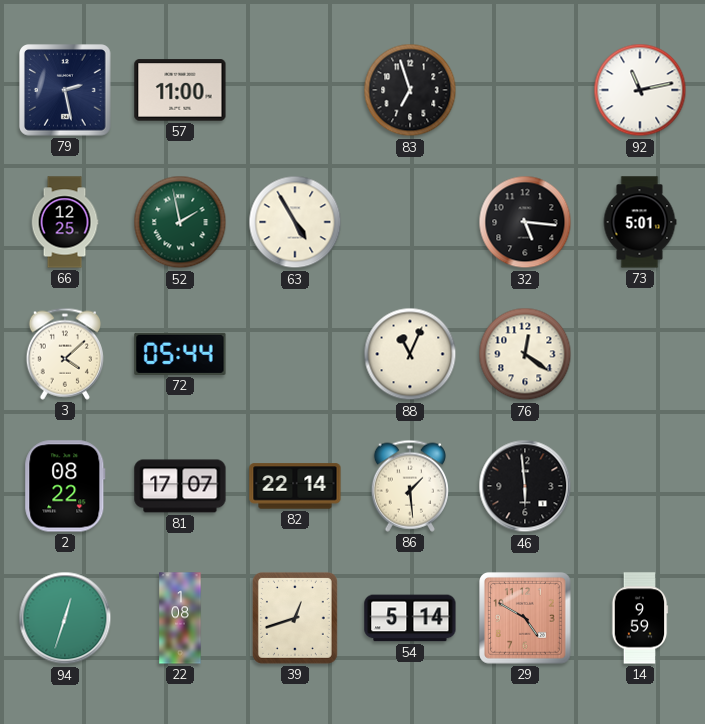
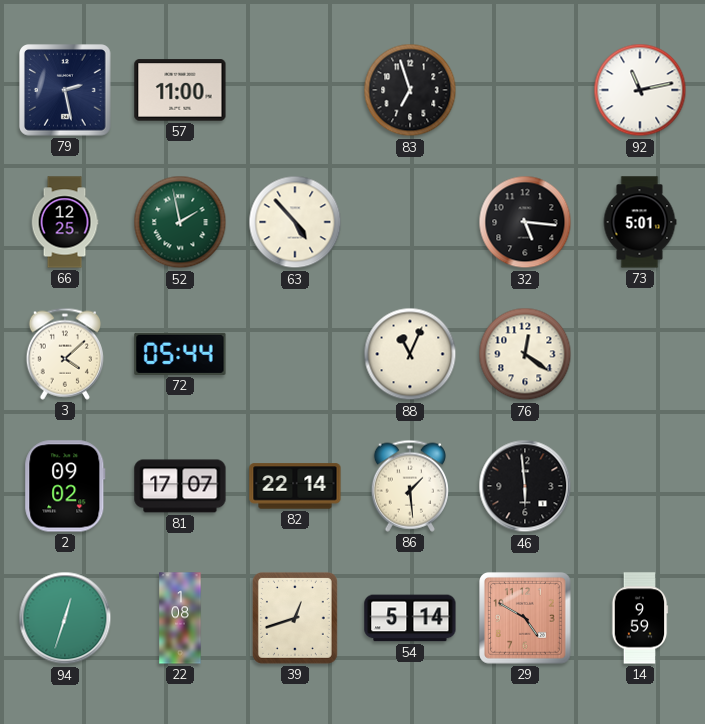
63: 4:55 -> 4:53 (295, 222)
2: 08:22 -> 09:02 (65, 486)
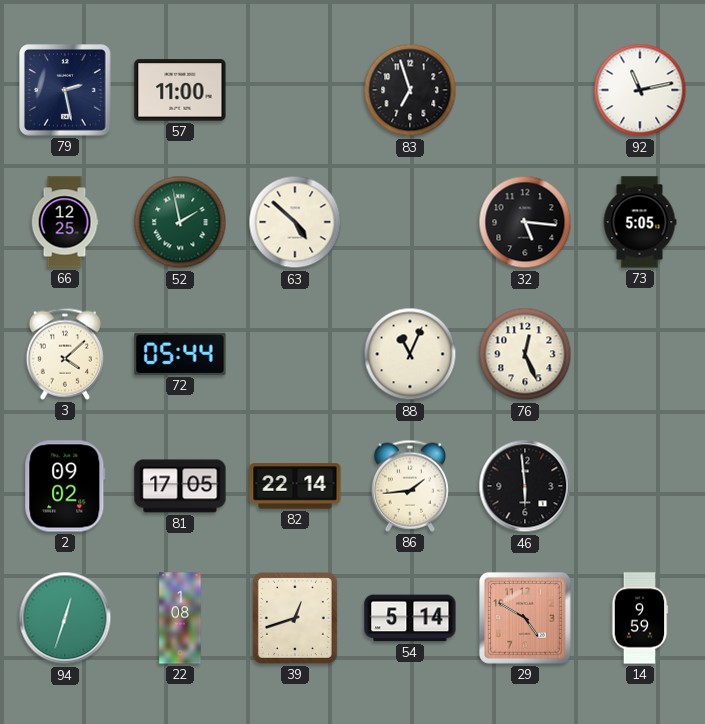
63: 4:53 -> 4:52 (295, 222)
73: 5:01 -> 5:05 (640, 222)
76: 12:21 -> 12:26 (525, 354)
81: 17:07 -> 17:05 (180, 486)
86: 1:29 -> 1:44 (410, 486)
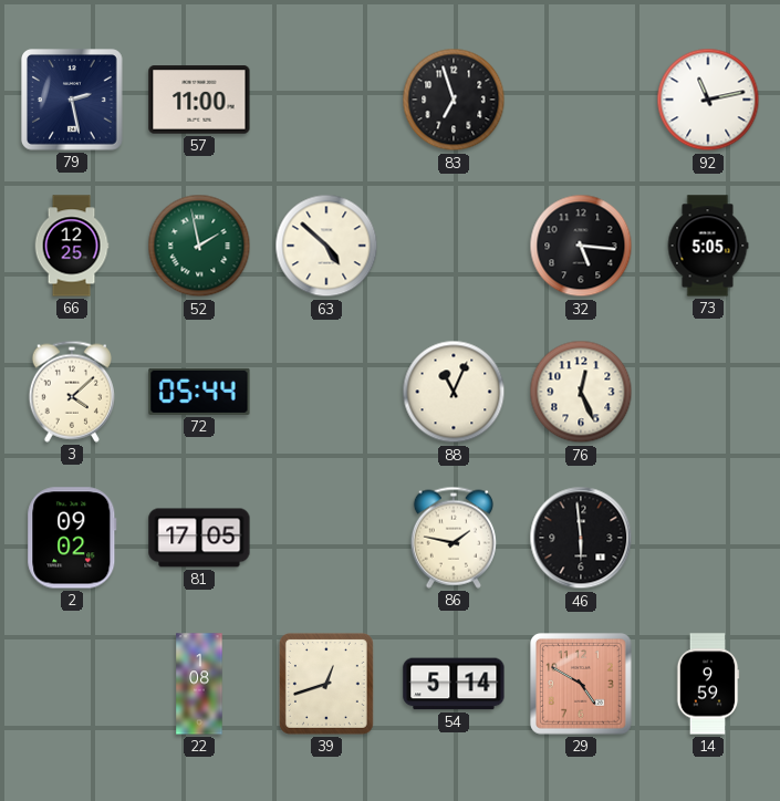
82: 22:14 -> none (295, 486)
86: 1:44 -> 1:47 (454, 538)
94: 12:33 -> none (65, 618)
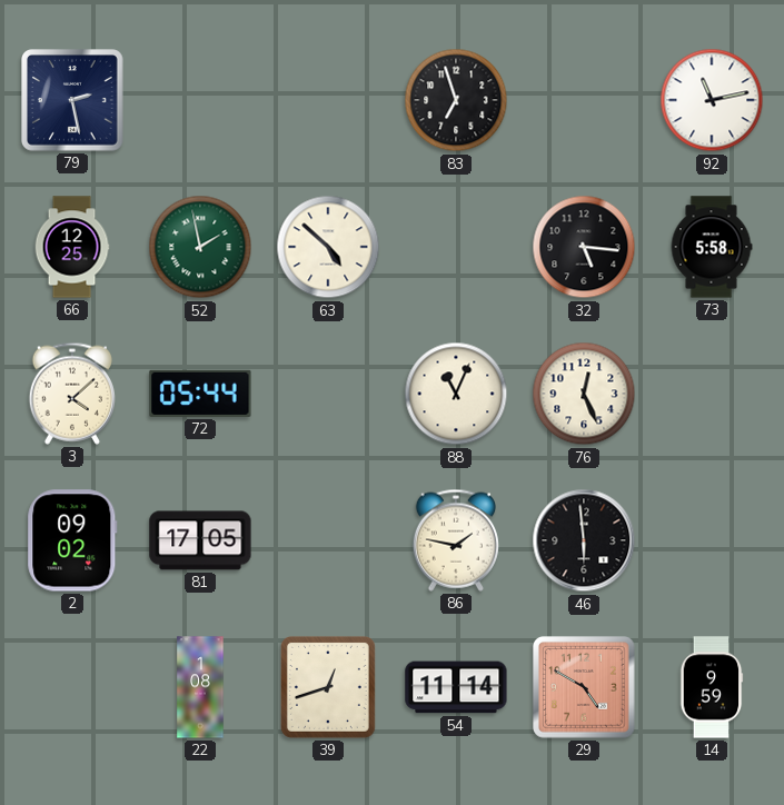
57: 11:00 -> none (199, 100)
73: 5:05 -> 5:58 (712, 247)
54: 5:14 -> 11:14 (456, 687)
